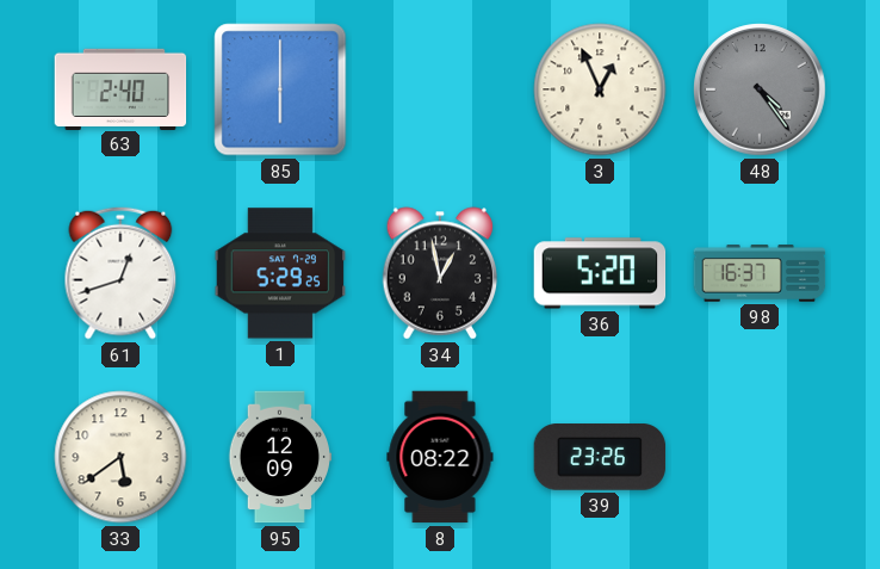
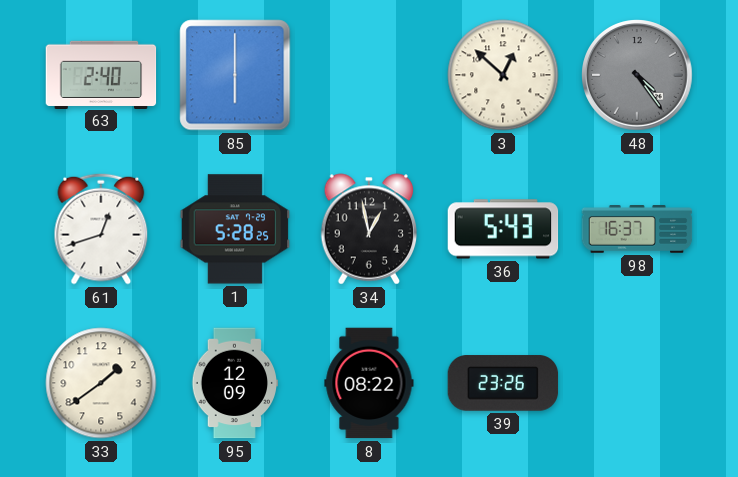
3: 12:56 -> 12:52 (503, 75)
1: 5:29 -> 5:28 (235, 229)
36: 5:20 -> 5:43 (503, 229)
33: 5:39 -> 1:39 (101, 383)
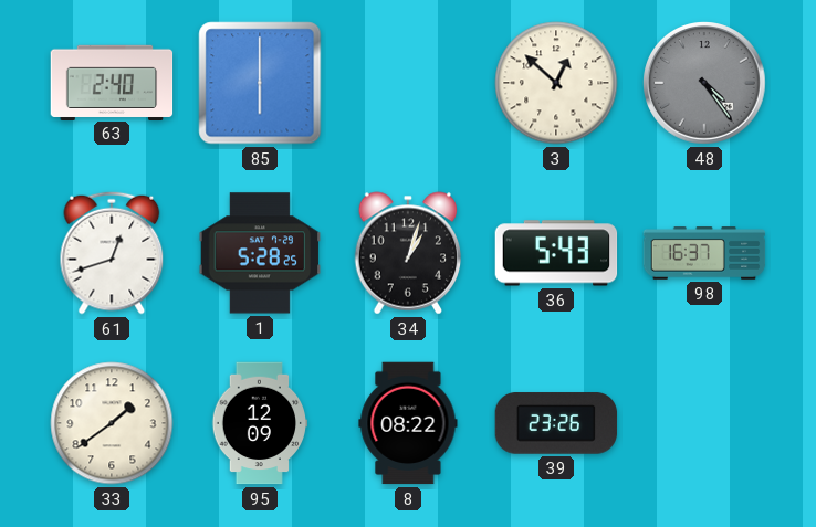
34: 12:58 -> 1:03 (408, 253)
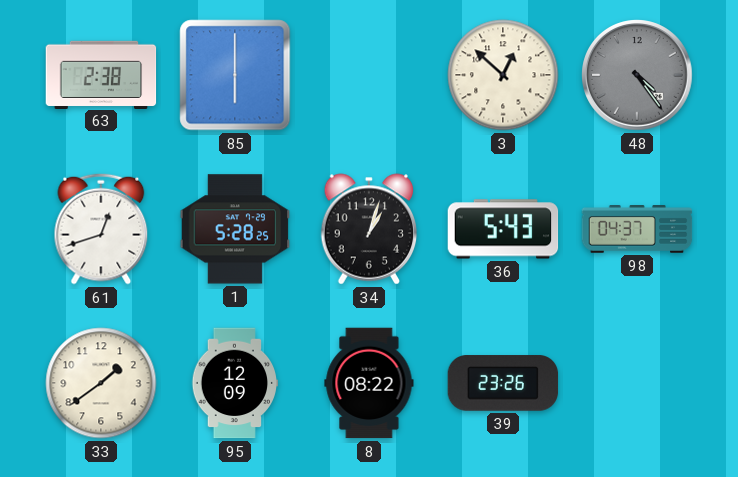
63: 2:40 -> 2:38 (101, 74)
98: 16:37 -> 04:37 (637, 230)
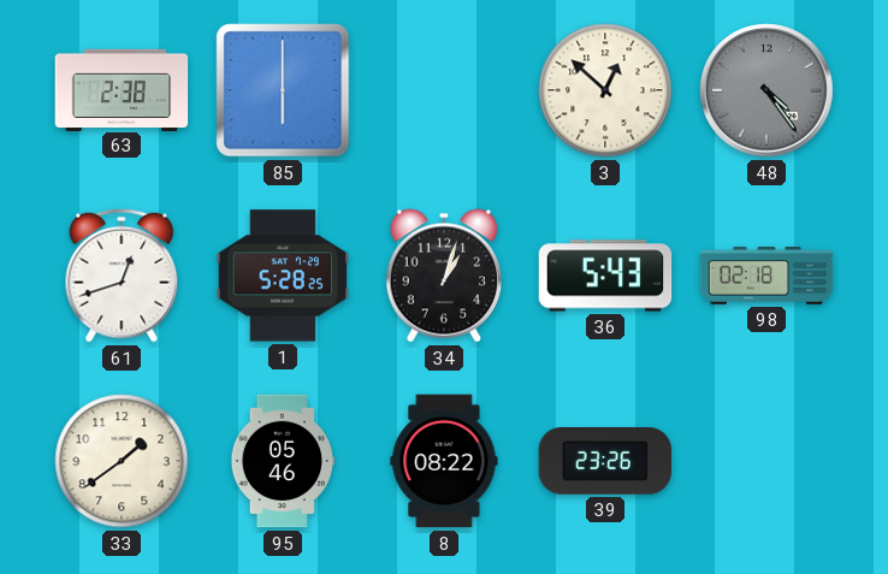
98: 04:37 -> 02:18 (766, 277)
95: 12:09 -> 05:46 (283, 461)
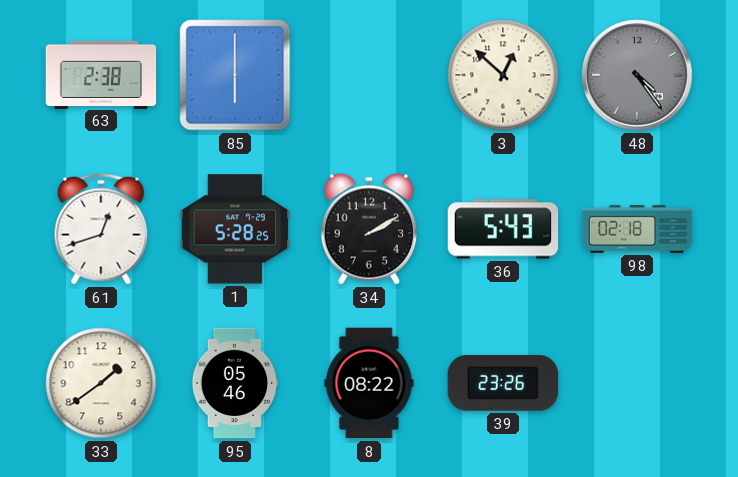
34: 1:03 -> 2:10 (369, 229)
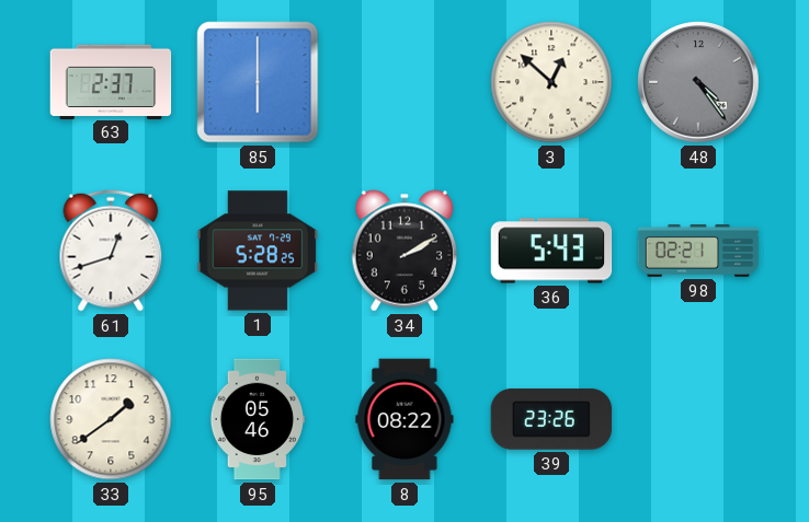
63: 2:38 -> 2:37 (111, 81)
98: 02:18 -> 02:21 (698, 252)
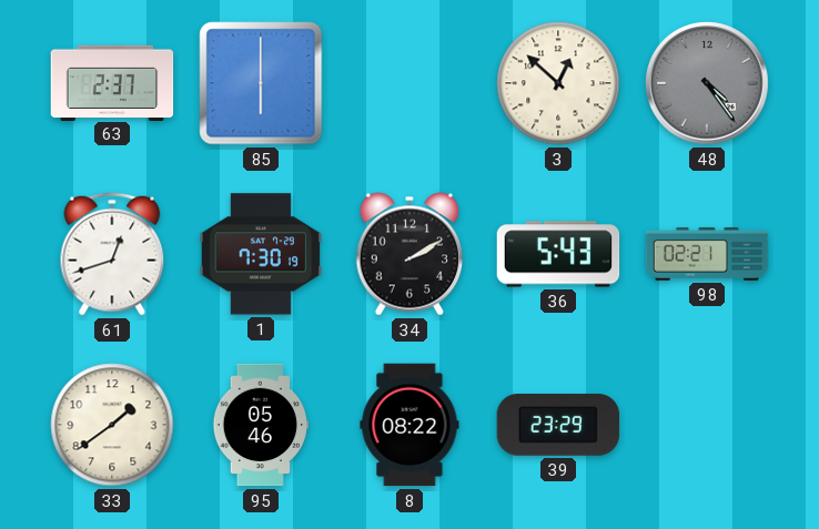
1: 5:28 -> 7:30 (261, 254)
39: 23:26 -> 23:29 (558, 425)
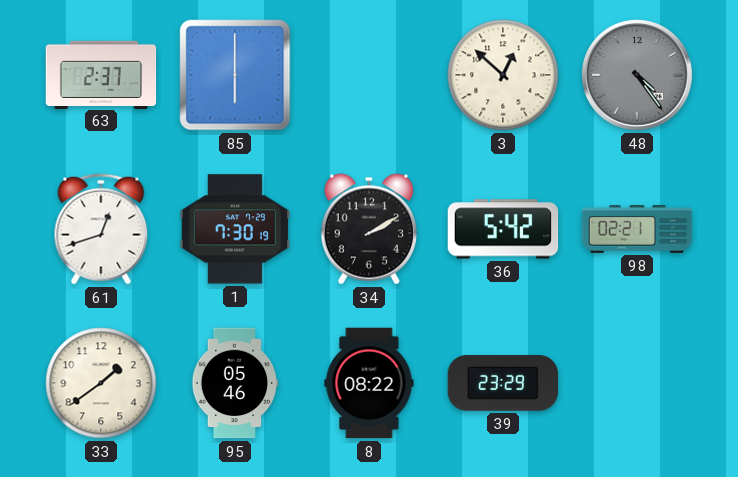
36: 5:43 -> 5:42 (503, 229)
